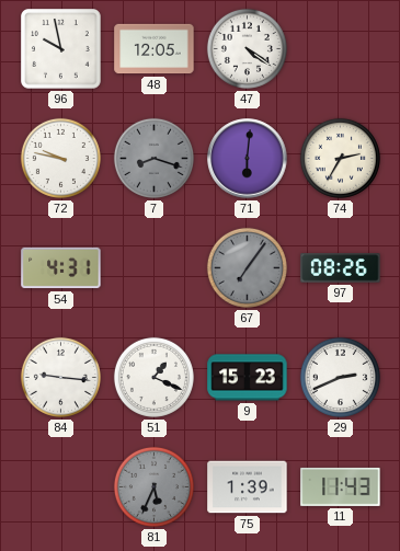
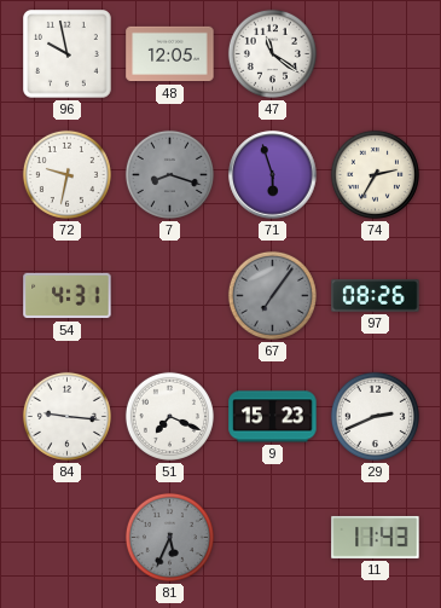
47: 4:21 -> 11:21 (272, 53)
72: 9:47 -> 9:32 (66, 174)
71: 6:01 -> 5:57 (273, 175)
51: 1:19 -> 7:19 (169, 416)
75: 1:39 -> none (248, 487)
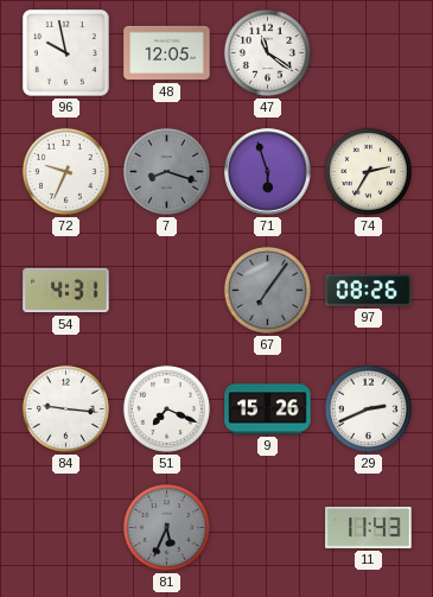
72: 9:32 -> 9:34 (65, 171)
9: 15:23 -> 15:26 (268, 409)
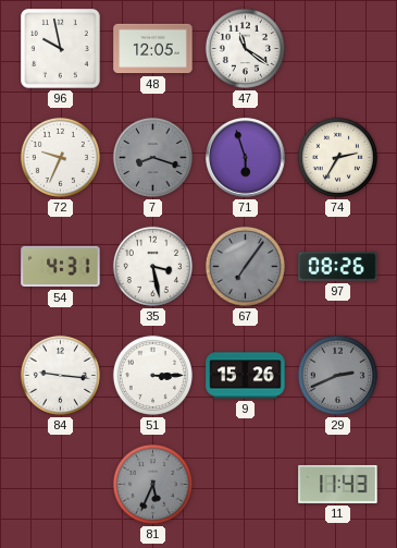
35: none -> 3:28 (152, 266)
51: 7:19 -> 3:15 (152, 375)
29 dial: white -> grey (337, 375)
